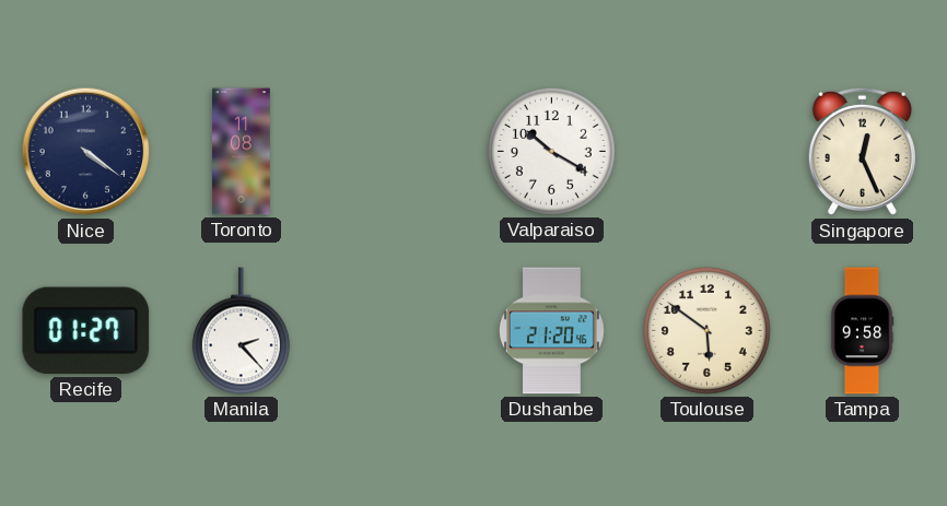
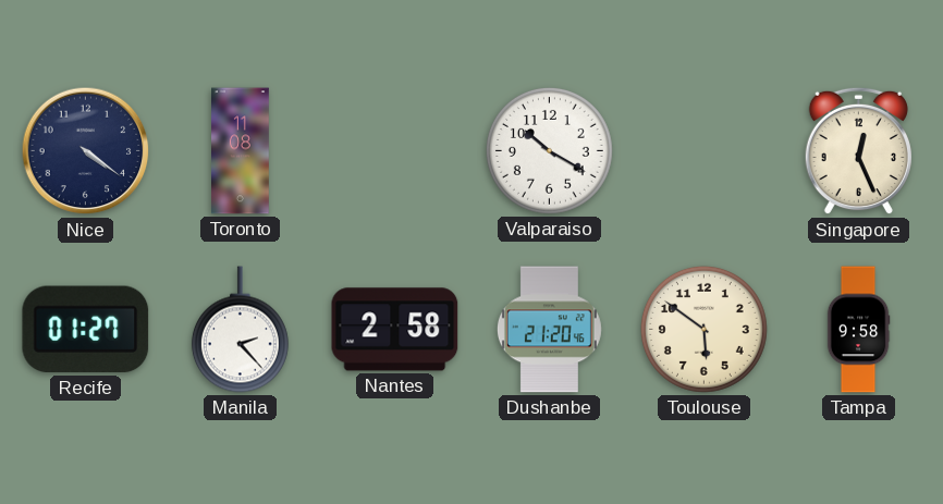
Nantes: none -> 2:58 (395, 330)
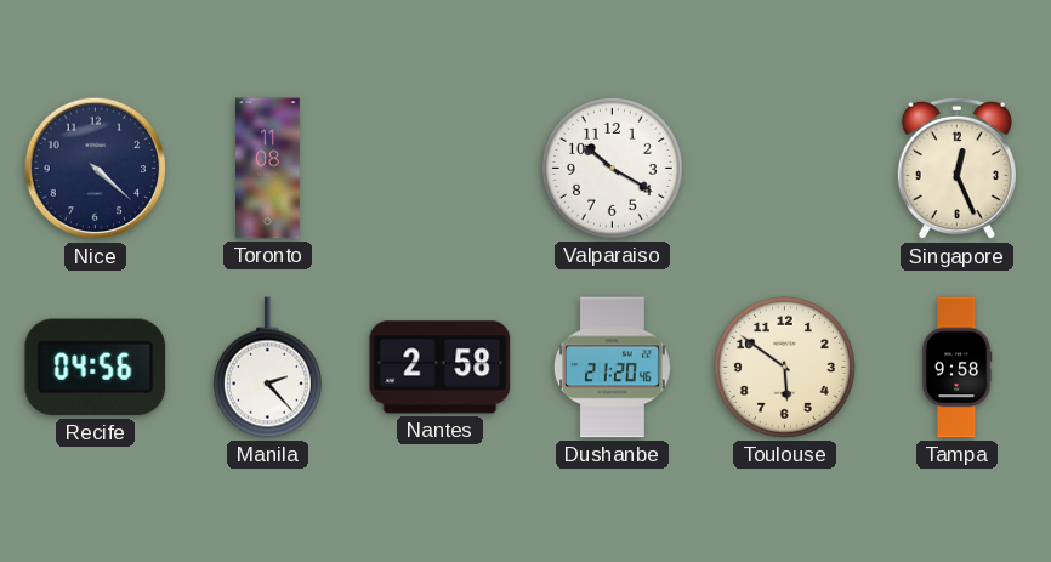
Nice: 4:21 -> 4:22 (96, 169)
Recife: 01:27 -> 04:56 (96, 368)
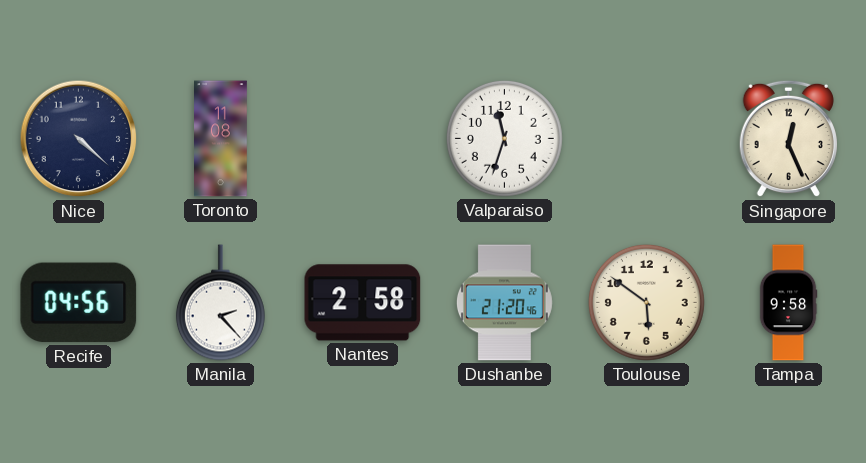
Valparaiso: 10:20 -> 11:33 (504, 138)
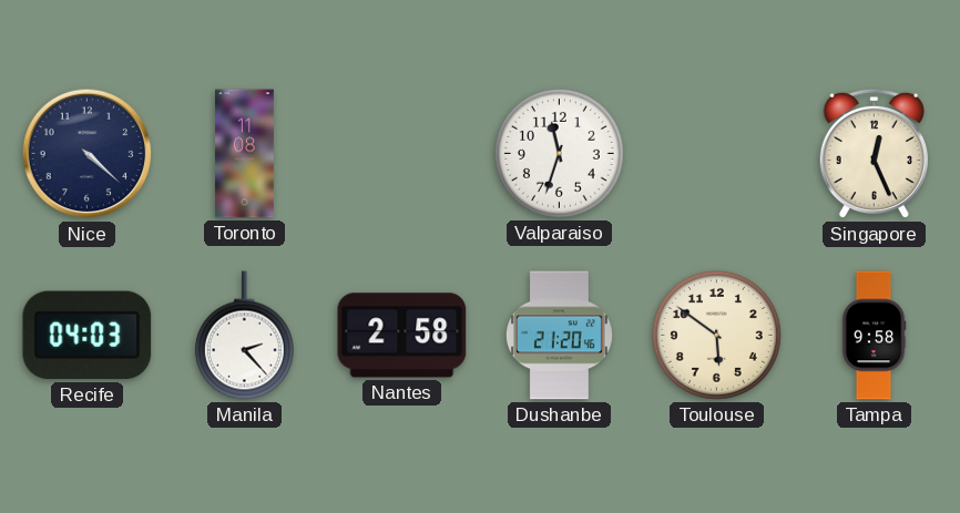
Recife: 04:56 -> 04:03 (88, 336)
